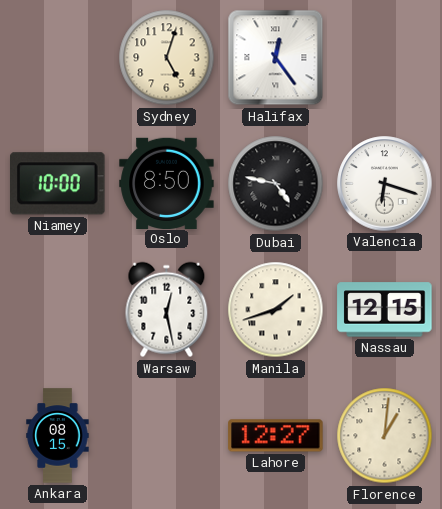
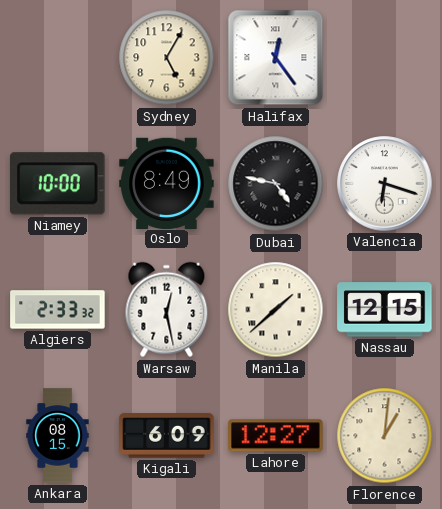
Sydney: 5:03 -> 5:05 (167, 58)
Oslo: 8:50 -> 8:49 (167, 183)
Algiers: none -> 2:33 (58, 310)
Manila: 1:42 -> 1:38 (276, 310)
Kigali: none -> 6:09 (167, 436)
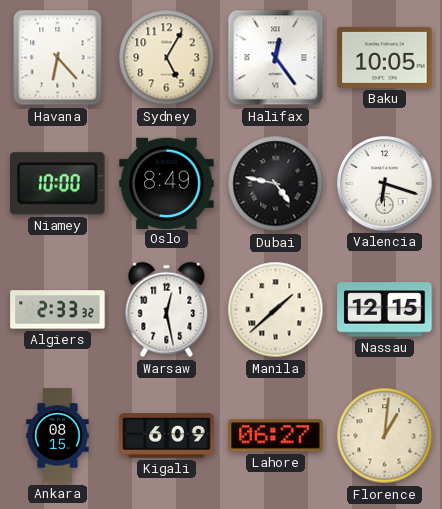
Havana: none -> 6:23 (58, 58)
Baku: none -> 10:05 (385, 57)
Lahore: 12:27 -> 06:27 (276, 436)
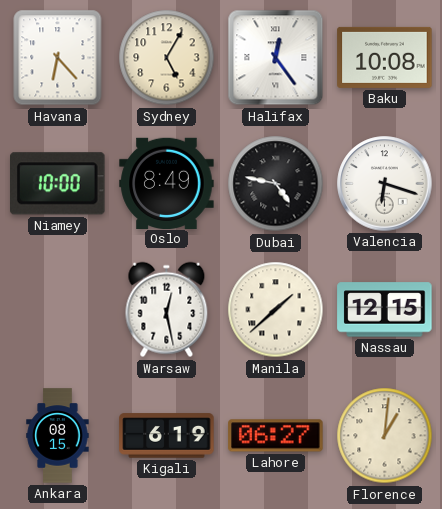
Baku: 10:05 -> 10:08 (385, 57)
Algiers: 2:33 -> none (58, 310)
Kigali: 6:09 -> 6:19 (167, 436)
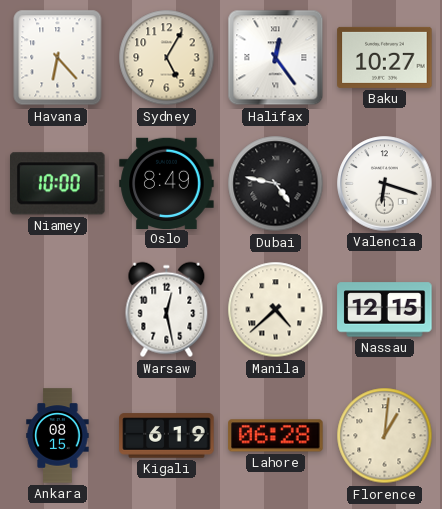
Baku: 10:08 -> 10:27 (385, 57)
Manila: 1:38 -> 4:38 (276, 310)
Lahore: 06:27 -> 06:28 (276, 436)
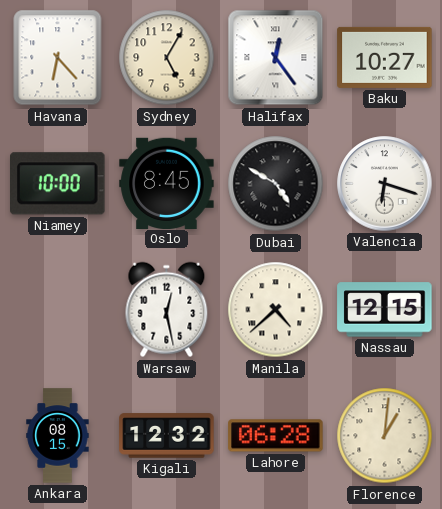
Oslo: 8:49 -> 8:45 (167, 183)
Dubai: 4:47 -> 4:50 (276, 184)
Kigali: 6:19 -> 12:32 (167, 436)
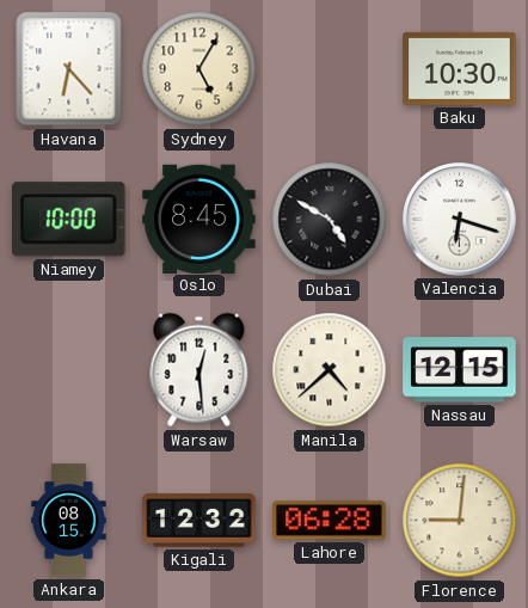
Halifax: 12:24 -> none (276, 58)
Baku: 10:27 -> 10:30 (460, 68)
Warsaw: 12:28 -> 12:29 (199, 370)
Florence: 1:01 -> 9:01 (460, 521)
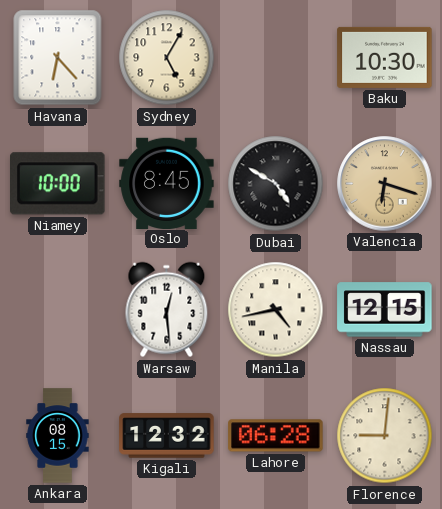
Valencia dial: white -> champagne (385, 184)
Manila: 4:38 -> 4:43 (276, 310)
